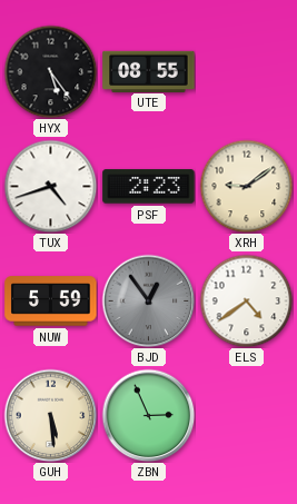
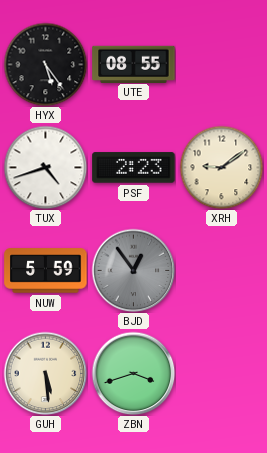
ELS: 4:39 -> none (246, 300)
ZBN: 2:56 -> 3:42 (133, 373)
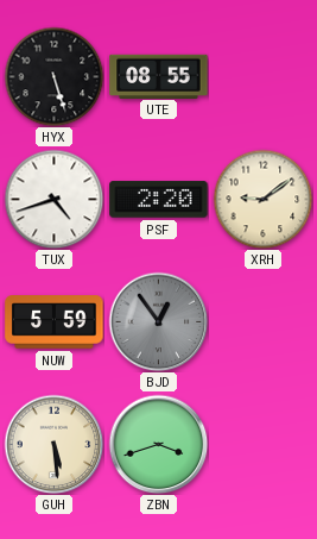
HYX: 5:24 -> 5:27 (53, 76)
PSF: 2:23 -> 2:20 (159, 200)
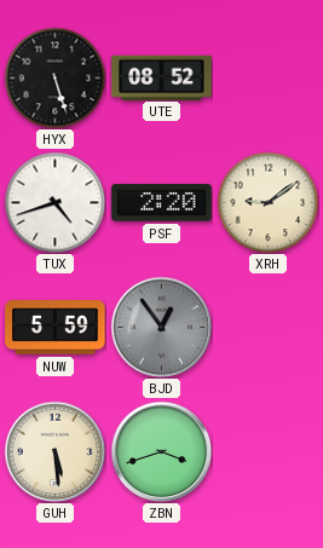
UTE: 08:55 -> 08:52 (162, 77)
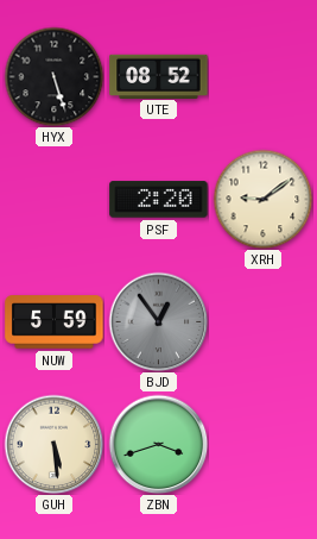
TUX: 4:42 -> none (54, 202)
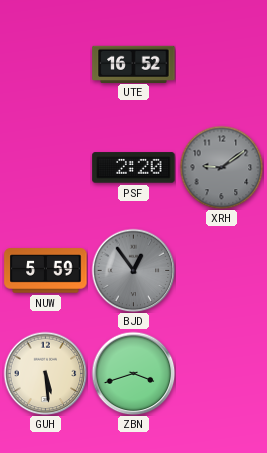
HYX: 5:27 -> none (53, 76)
UTE: 08:52 -> 16:52 (134, 64)
XRH dial: cream -> grey (221, 167)
